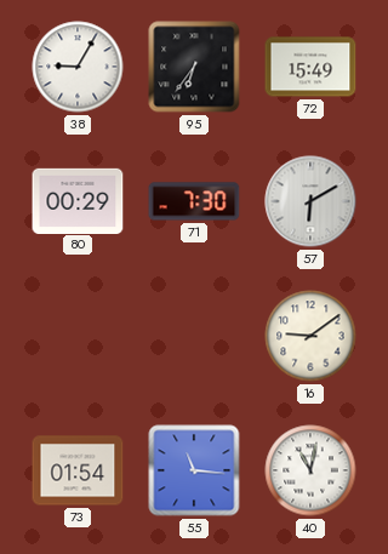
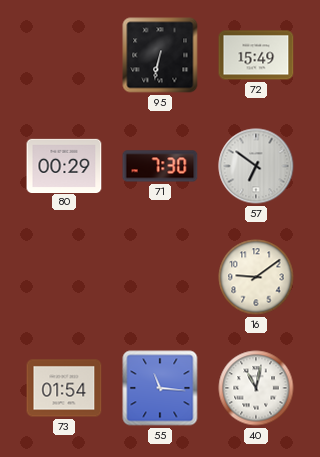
38: 9:05 -> none (78, 67)
95: 6:36 -> 6:32 (160, 55)
57: 6:10 -> 6:51 (256, 166)
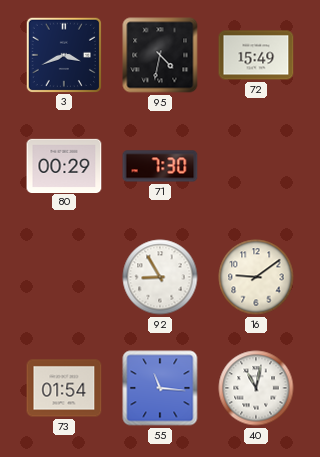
3: none -> 3:41 (63, 54)
95: 6:32 -> 4:32 (160, 55)
57: 6:51 -> none (256, 166)
92: none -> 8:55 (160, 277)
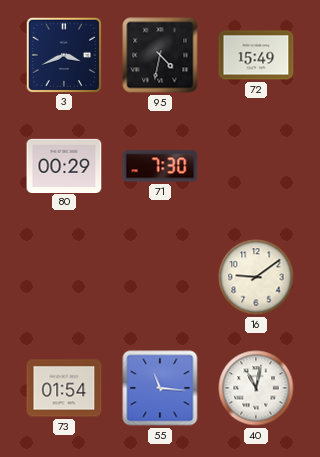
92: 8:55 -> none (160, 277)
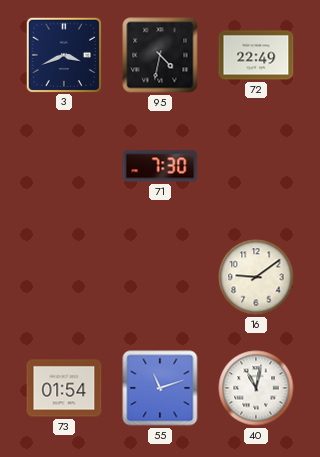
72: 15:49 -> 22:49 (256, 55)
80: 00:29 -> none (64, 165)
55: 11:16 -> 11:12 (160, 388)
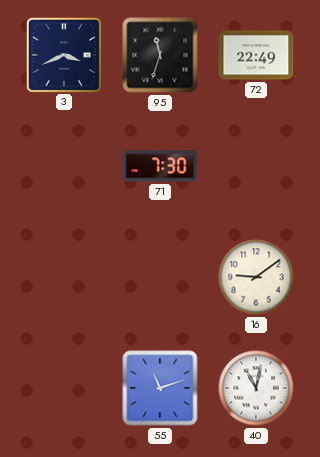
95: 4:32 -> 11:33 (160, 55)
73: 01:54 -> none (64, 388)
